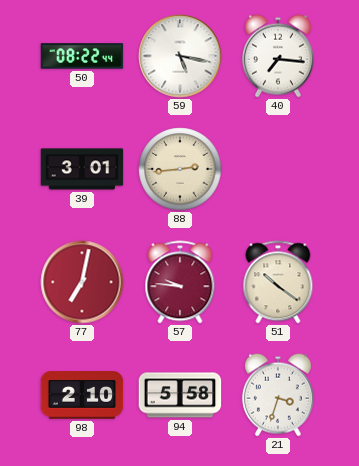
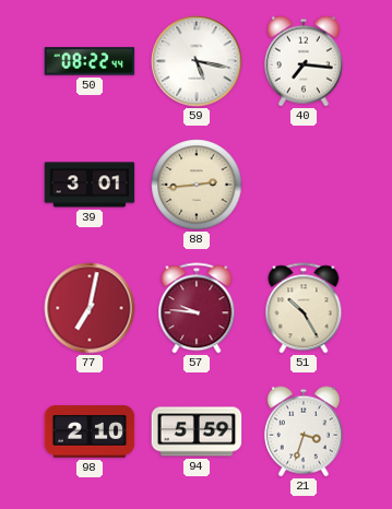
51: 10:21 -> 10:25 (304, 308)
94: 5:58 -> 5:59 (197, 431)
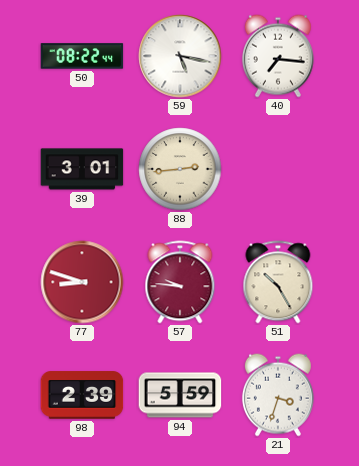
77: 7:02 -> 8:48 (82, 282)
98: 2:10 -> 2:39 (82, 395)
